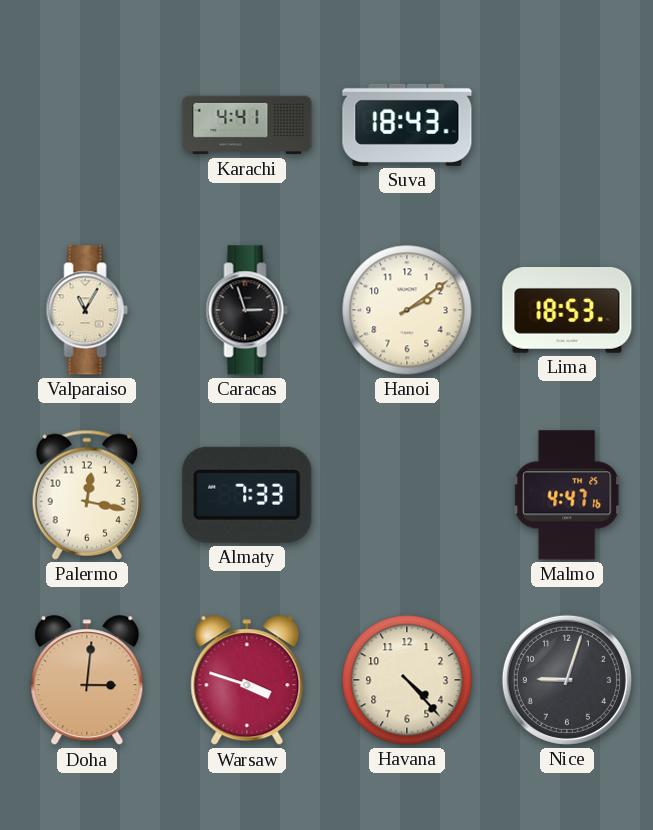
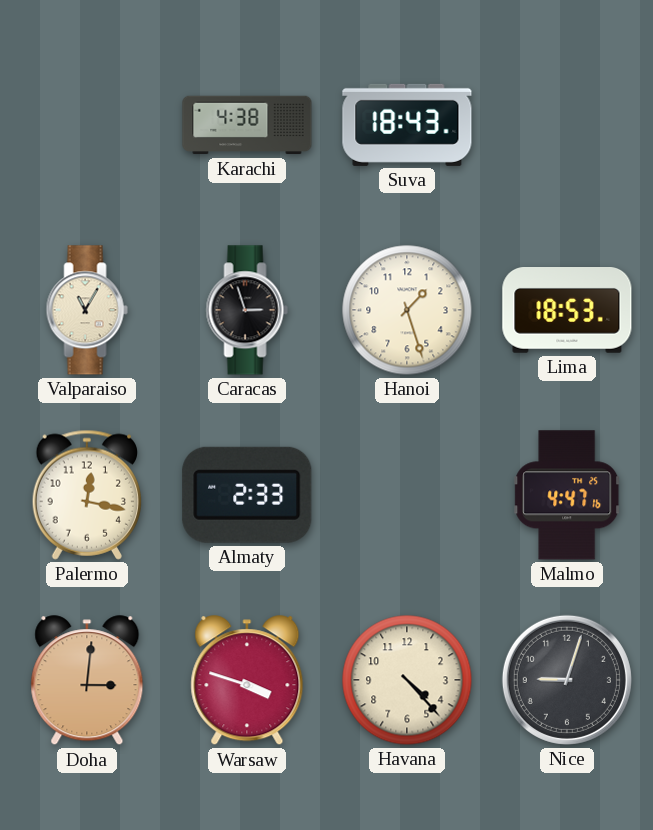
Karachi: 4:41 -> 4:38 (247, 125)
Hanoi: 2:09 -> 1:27 (407, 310)
Almaty: 7:33 -> 2:33 (247, 495)
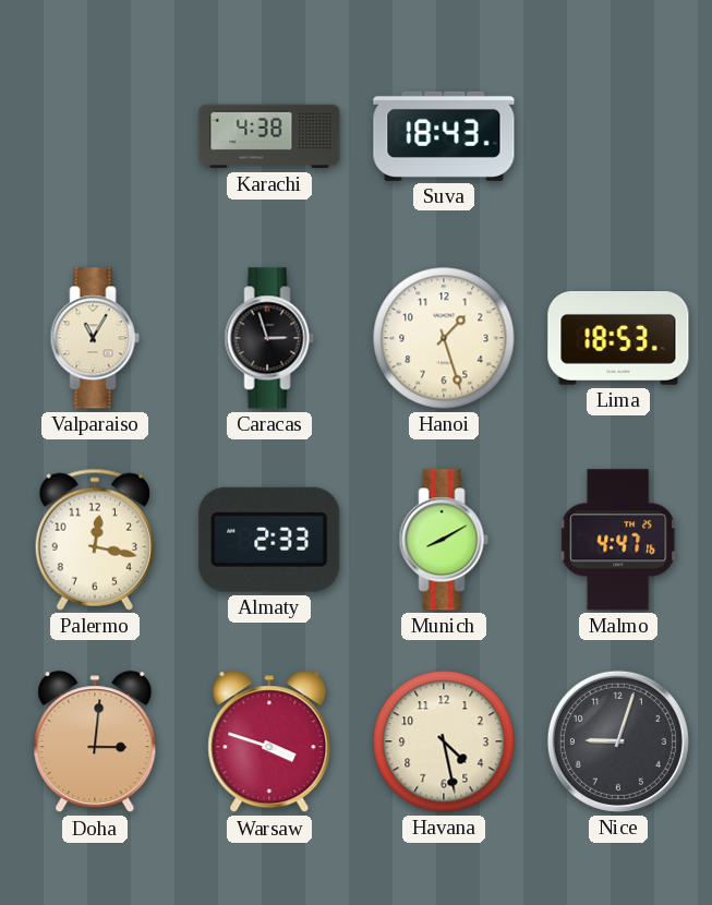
Munich: none -> 8:10 (444, 540)
Havana: 4:23 -> 4:28 (444, 741)
